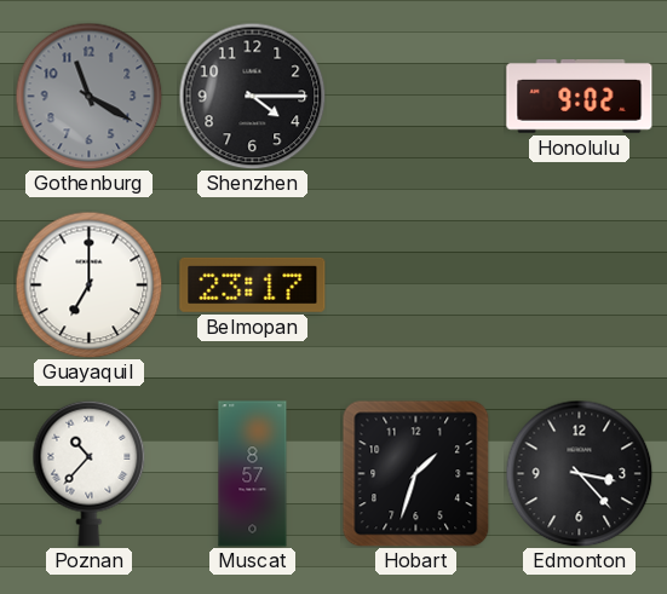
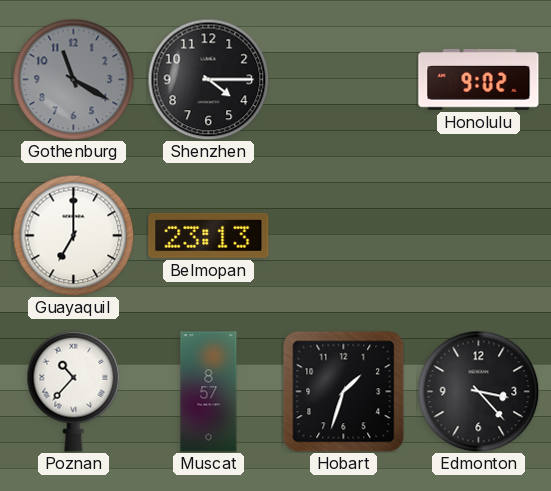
Belmopan: 23:17 -> 23:13 (209, 235)
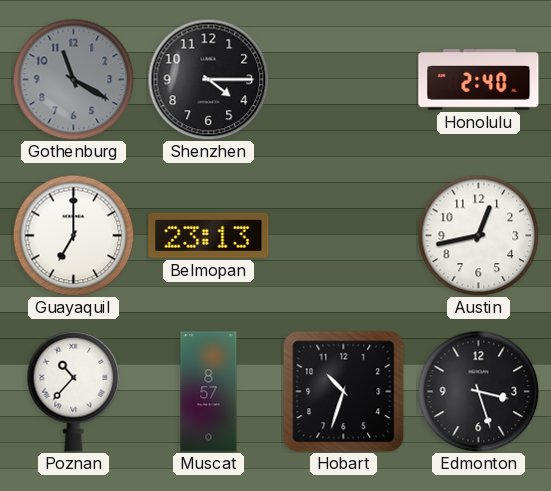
Honolulu: 9:02 -> 2:40 (479, 80)
Austin: none -> 12:43 (478, 235)
Hobart: 1:33 -> 10:33 (343, 391)
Edmonton: 3:23 -> 3:27 (478, 391)
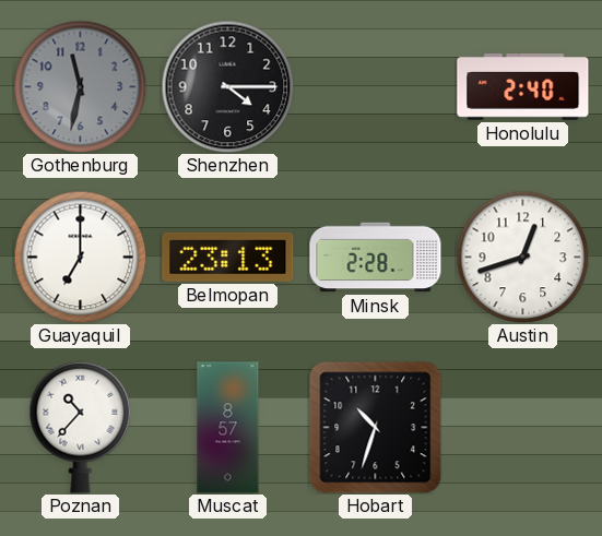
Gothenburg: 11:20 -> 11:32 (80, 86)
Minsk: none -> 2:28 (376, 258)
Austin: 12:43 -> 12:42 (522, 257)
Edmonton: 3:27 -> none (478, 391)
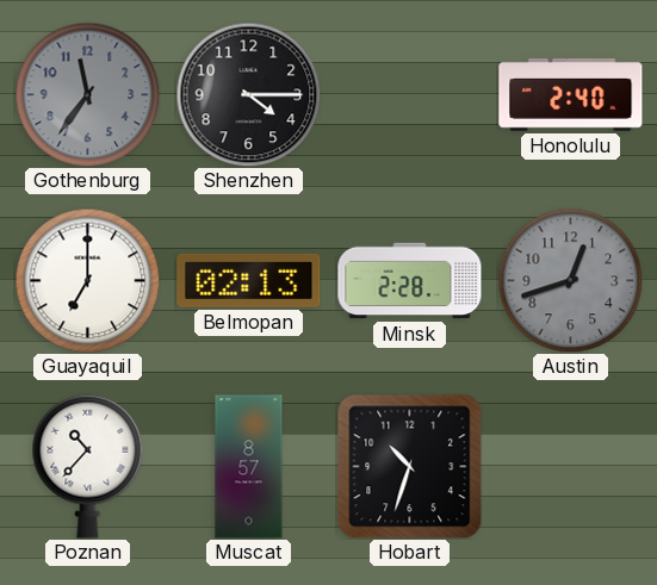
Gothenburg: 11:32 -> 11:36 (87, 94)
Belmopan: 23:13 -> 02:13 (249, 280)
Austin dial: white -> grey (570, 280)
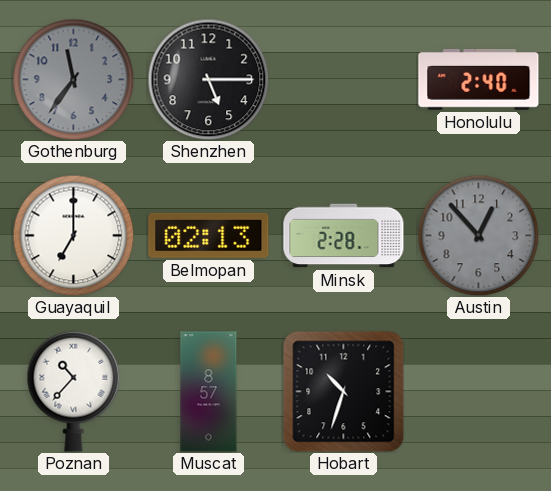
Shenzhen: 4:15 -> 5:15 (208, 79)
Austin: 12:42 -> 12:53 (478, 235)
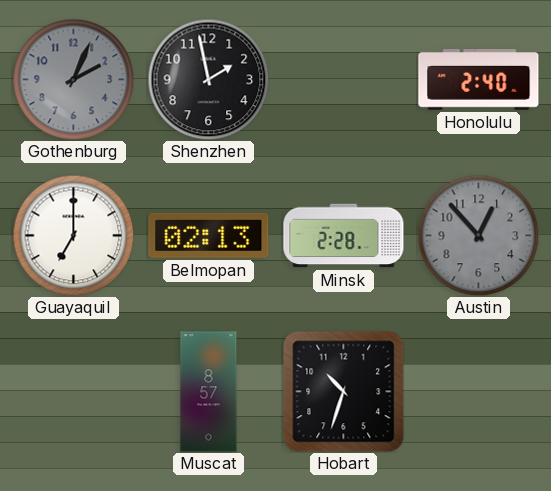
Gothenburg: 11:36 -> 2:04 (73, 79)
Shenzhen: 5:15 -> 1:58 (208, 79)
Poznan: 10:37 -> none (74, 391)
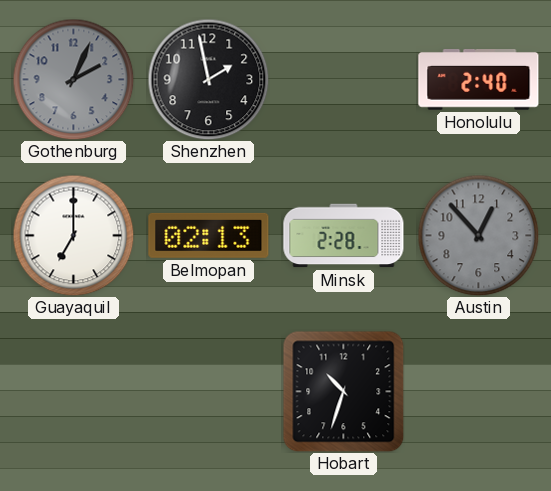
Muscat: 8:57 -> none (209, 392)
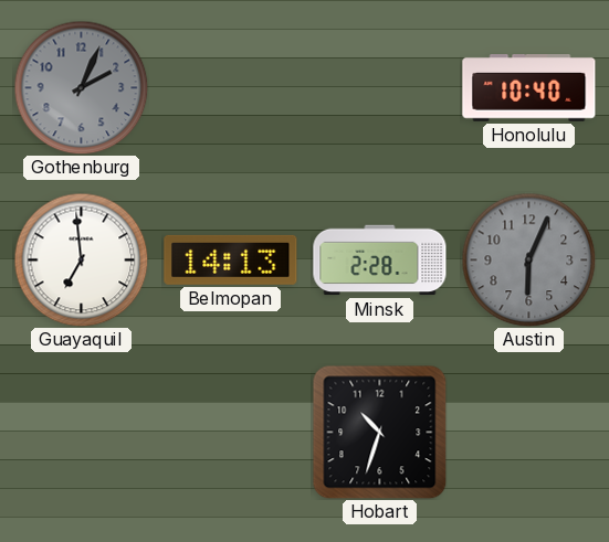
Shenzhen: 1:58 -> none (208, 79)
Honolulu: 2:40 -> 10:40 (529, 88)
Guayaquil: 7:00 -> 6:59 (81, 259)
Belmopan: 02:13 -> 14:13 (231, 259)
Austin: 12:53 -> 6:04 (528, 259)
